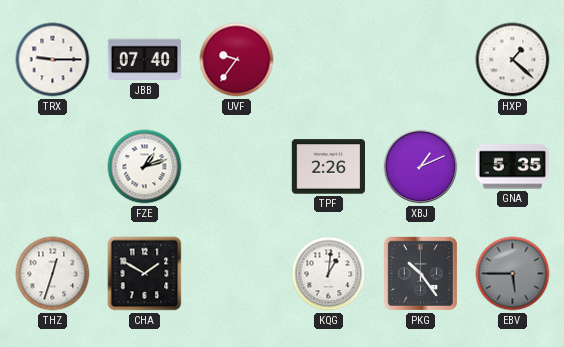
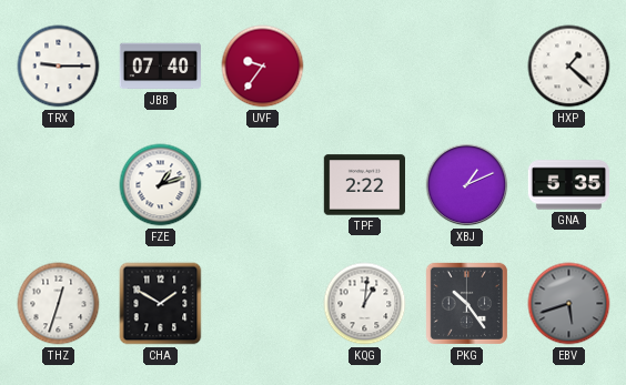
TPF: 2:26 -> 2:22 (364, 185)
EBV: 5:45 -> 5:42 (569, 304)
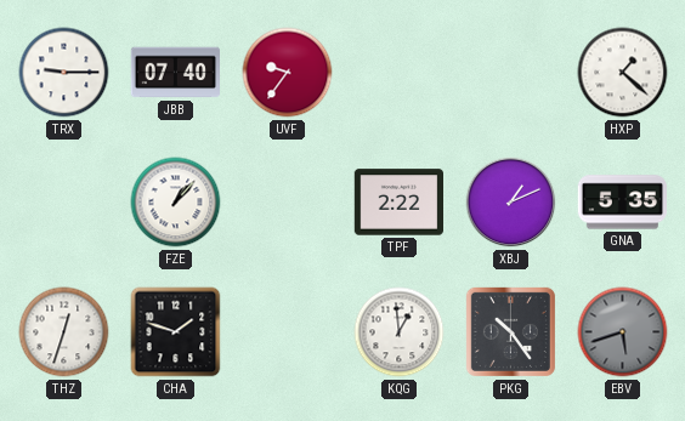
FZE: 1:12 -> 1:07 (176, 203)
CHA: 1:50 -> 1:48 (176, 332)
KQG: 1:01 -> 12:59 (400, 332)
